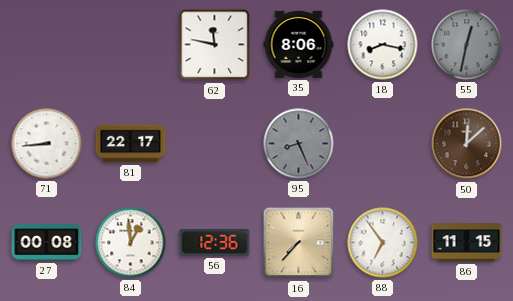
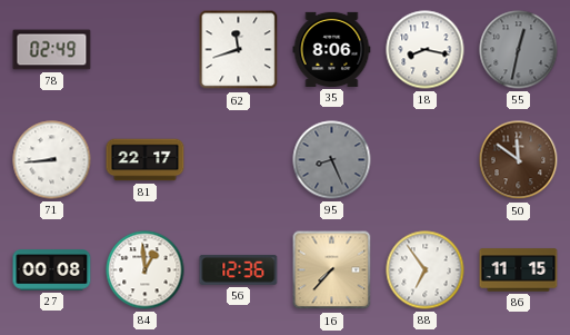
78: none -> 02:49 (52, 50)
62: 11:47 -> 11:42 (239, 50)
50: 12:08 -> 11:51 (519, 160)
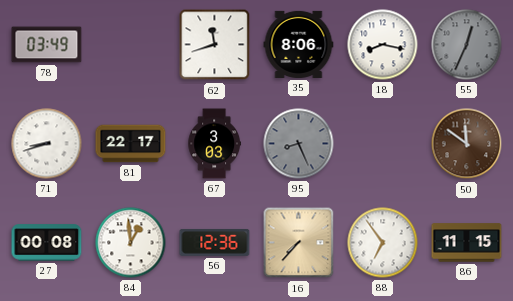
78: 02:49 -> 03:49 (47, 45)
55: 12:32 -> 12:34 (467, 45)
71: 8:44 -> 8:42 (47, 144)
67: none -> 3:03 (214, 144)
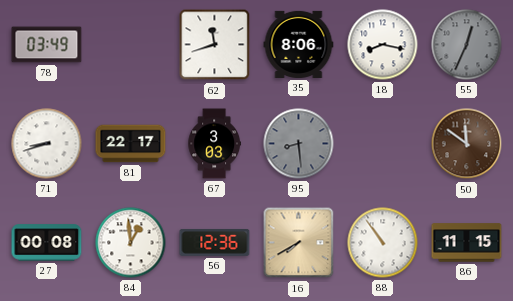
95: 8:26 -> 8:29 (299, 144)
16: 7:37 -> 7:40 (299, 243)
88: 6:54 -> 10:54 (383, 243)
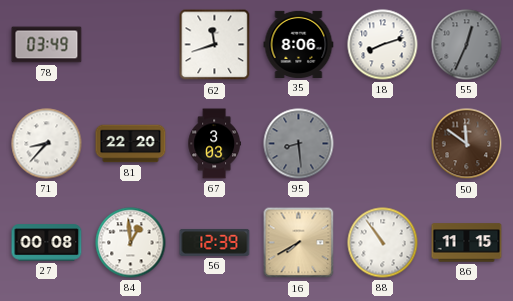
18: 8:17 -> 8:12 (383, 45)
71: 8:42 -> 8:37 (47, 144)
81: 22:17 -> 22:20 (131, 144)
56: 12:36 -> 12:39 (215, 242)
